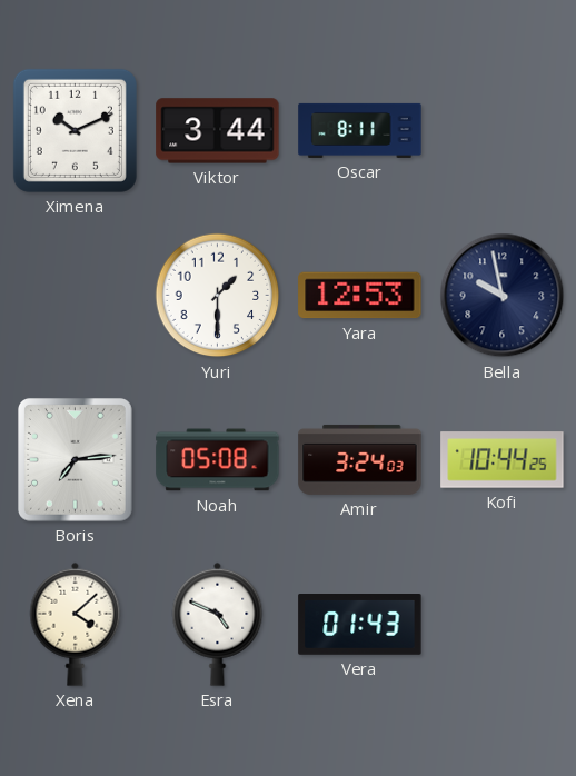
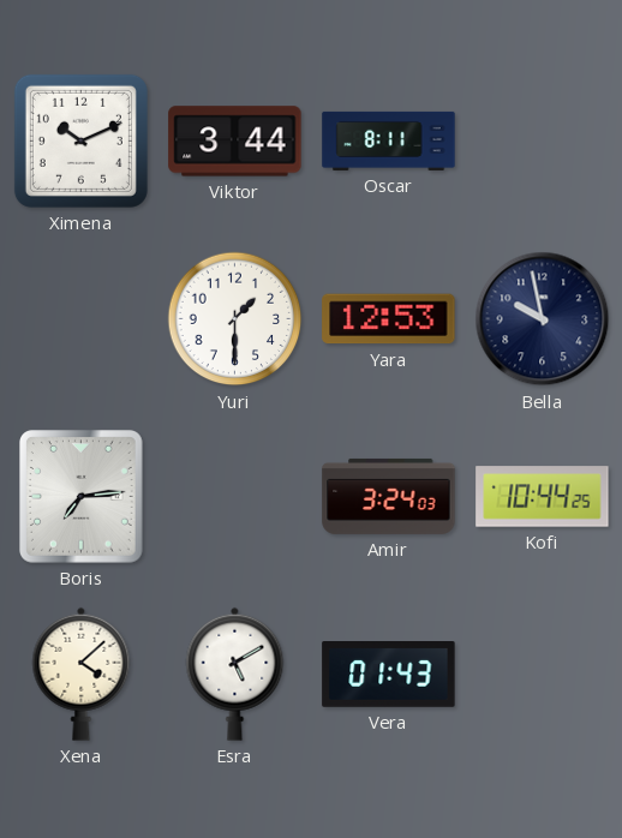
Noah: 05:08 -> none (218, 460)
Esra: 4:49 -> 5:10 (235, 674)
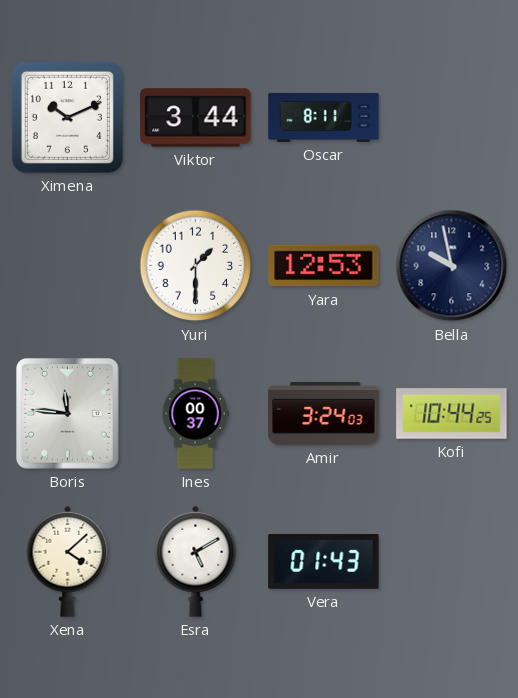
Boris: 7:14 -> 11:46 (68, 414)
Ines: none -> 00:37 (195, 414)
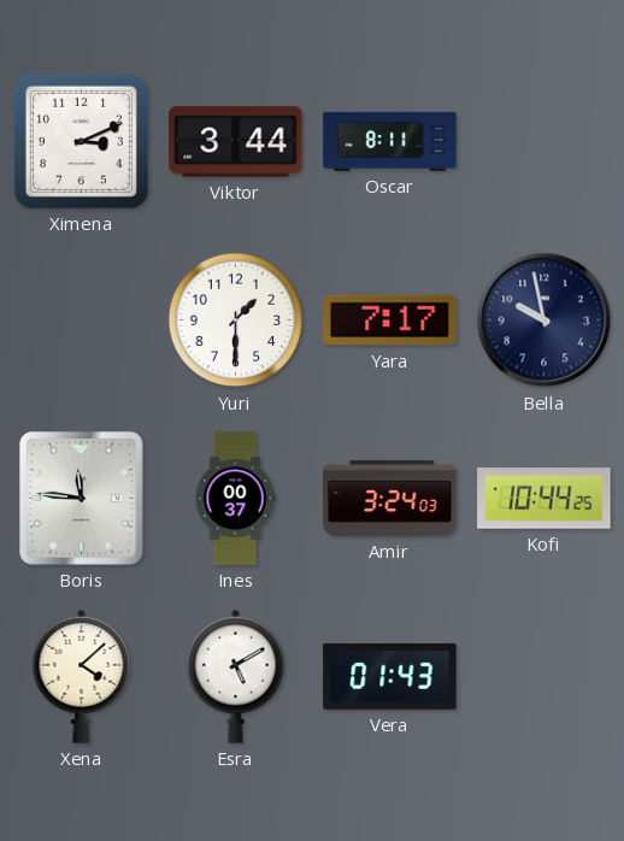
Ximena: 10:11 -> 3:11 (81, 141)
Yara: 12:53 -> 7:17 (390, 320)
